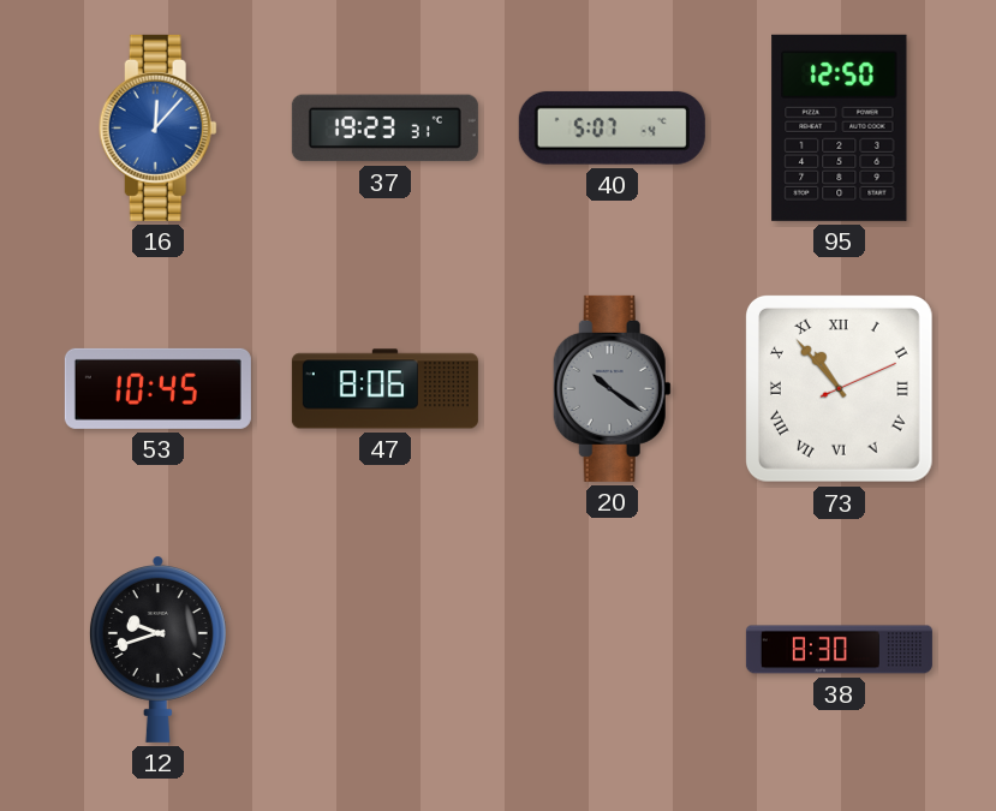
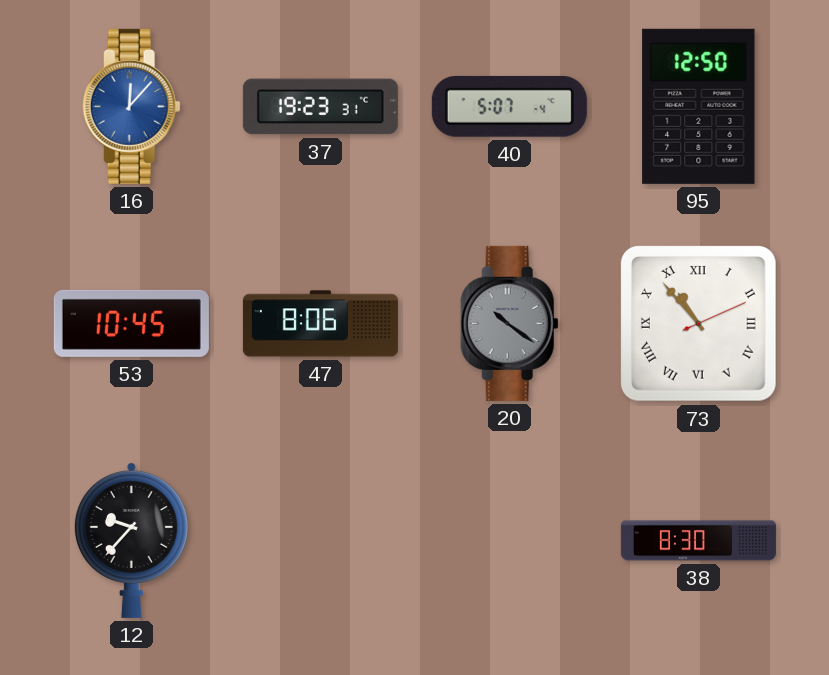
12: 9:42 -> 9:37 (131, 541)
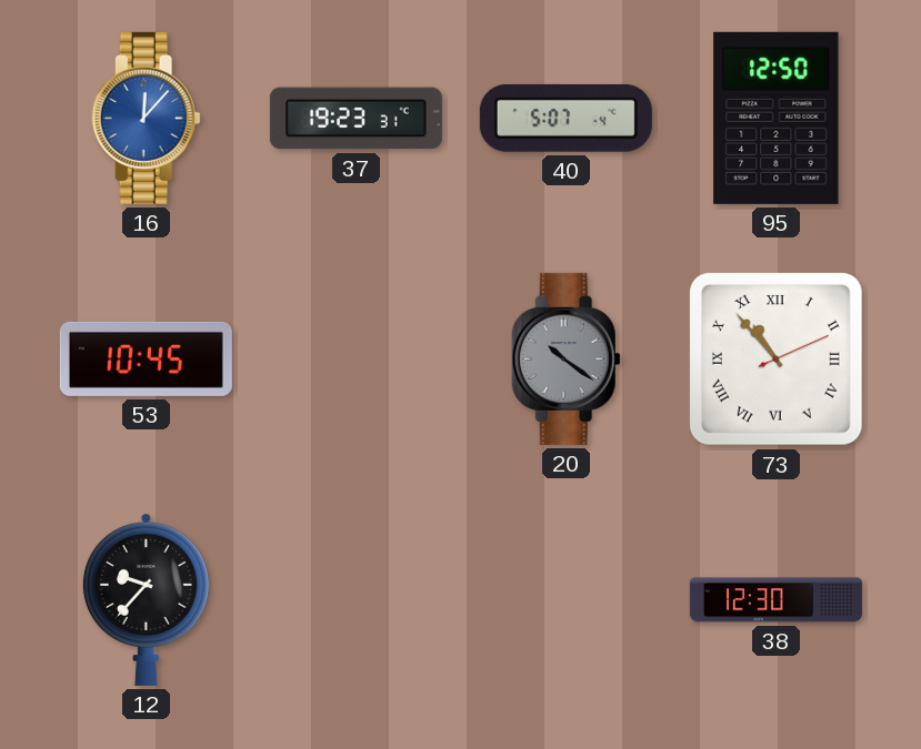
47: 8:06 -> none (320, 324)
38: 8:30 -> 12:30 (775, 600)
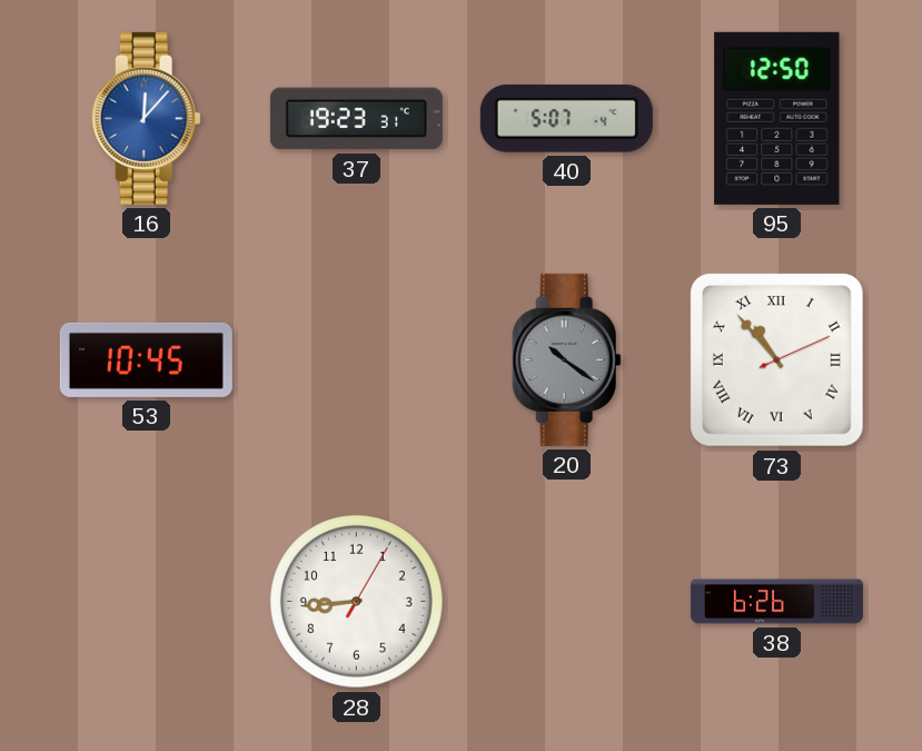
12: 9:37 -> none (146, 600)
28: none -> 8:44 (357, 602)
38: 12:30 -> 6:26 (776, 602)
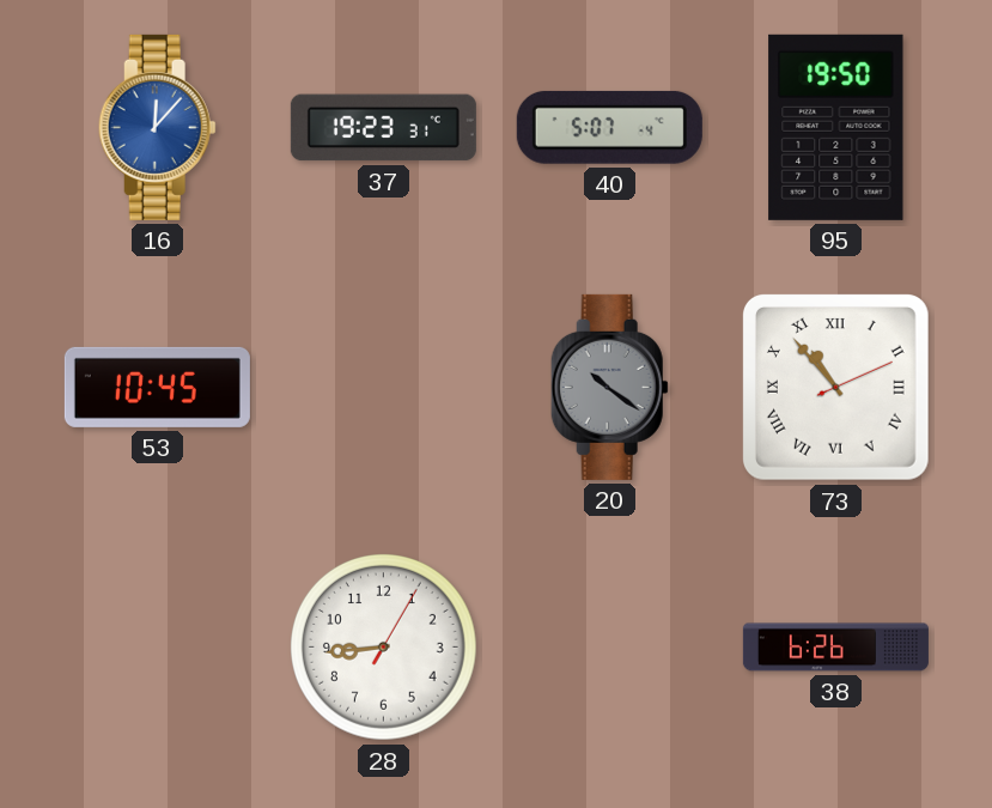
95: 12:50 -> 19:50 (836, 127)
